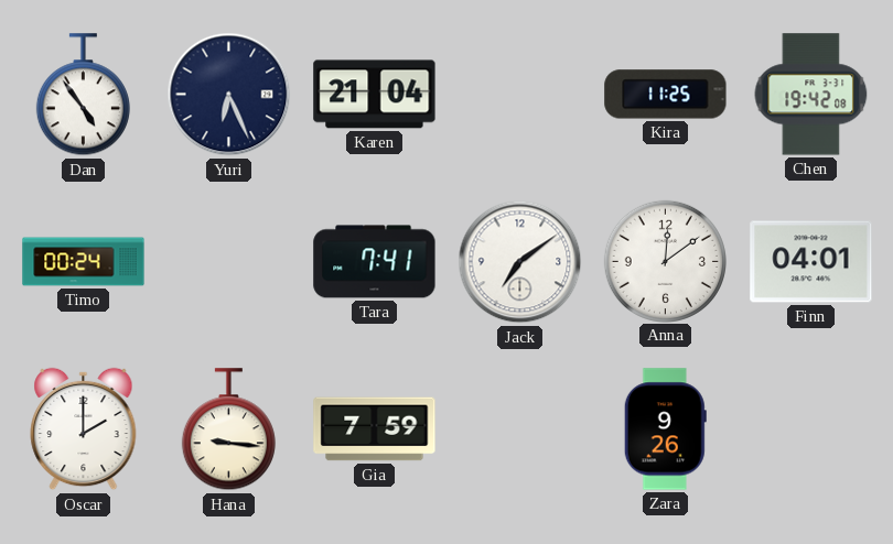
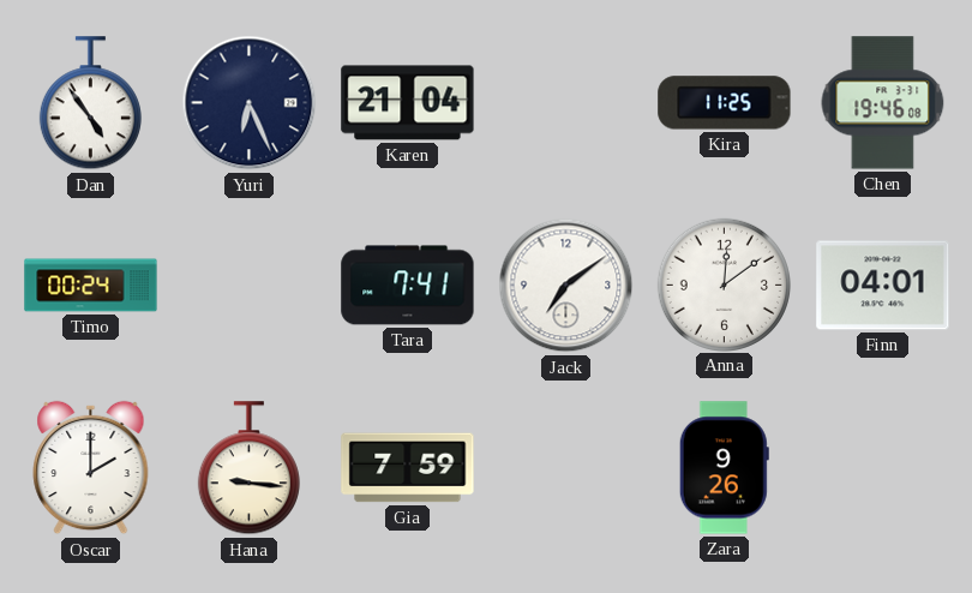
Chen: 19:42 -> 19:46 (883, 103)
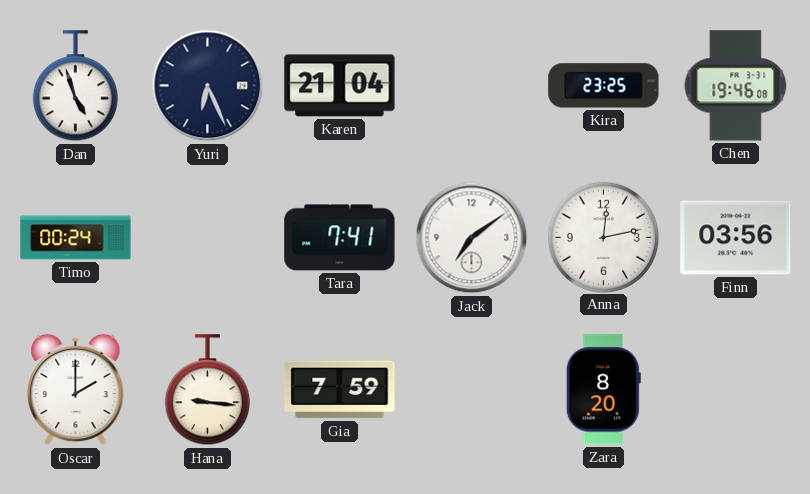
Dan: 4:54 -> 4:57 (75, 86)
Kira: 11:25 -> 23:25 (604, 86)
Anna: 12:09 -> 12:13 (603, 237)
Finn: 04:01 -> 03:56 (736, 238)
Zara: 9:26 -> 8:20 (603, 390)
